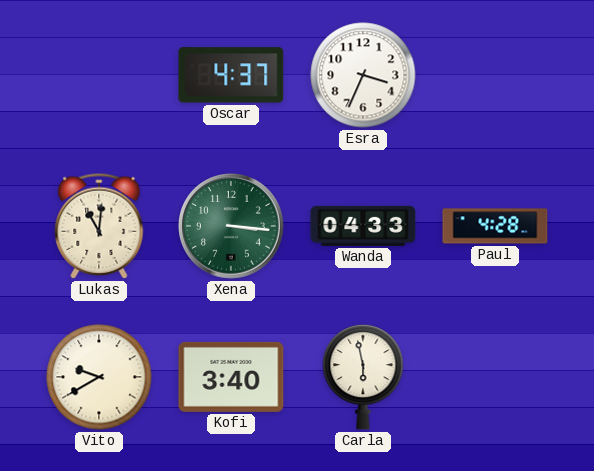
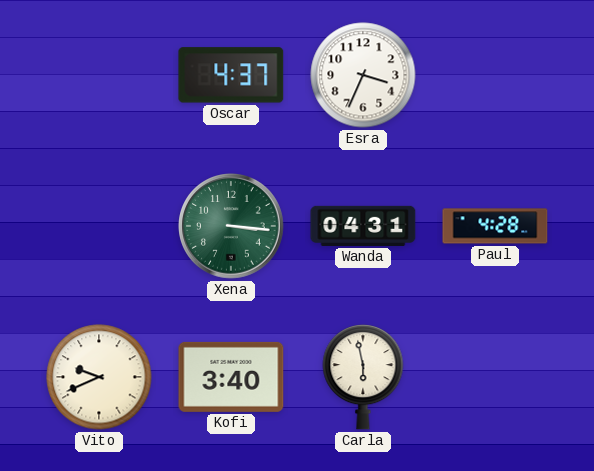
Lukas: 11:01 -> none (99, 226)
Wanda: 04:33 -> 04:31 (363, 226)
Vito: 9:40 -> 9:41 (99, 377)
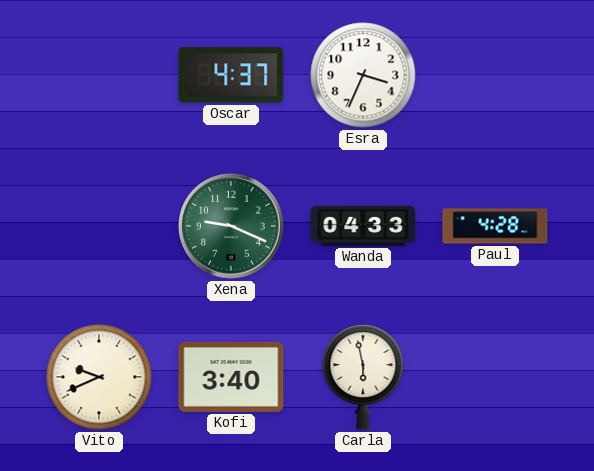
Xena: 3:16 -> 9:19 (231, 226)
Wanda: 04:31 -> 04:33 (363, 226)
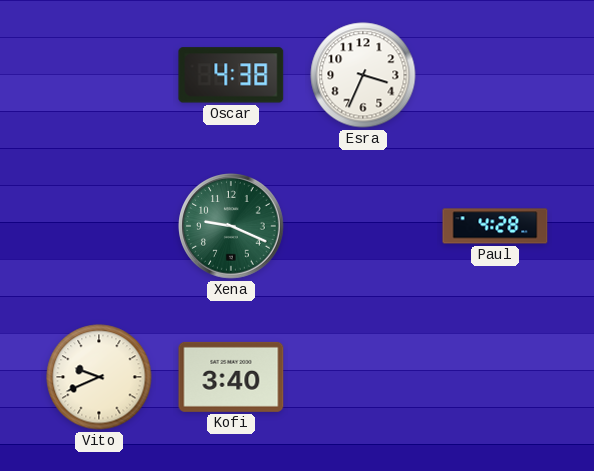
Oscar: 4:37 -> 4:38 (231, 75)
Wanda: 04:33 -> none (363, 226)
Carla: 5:58 -> none (363, 378)
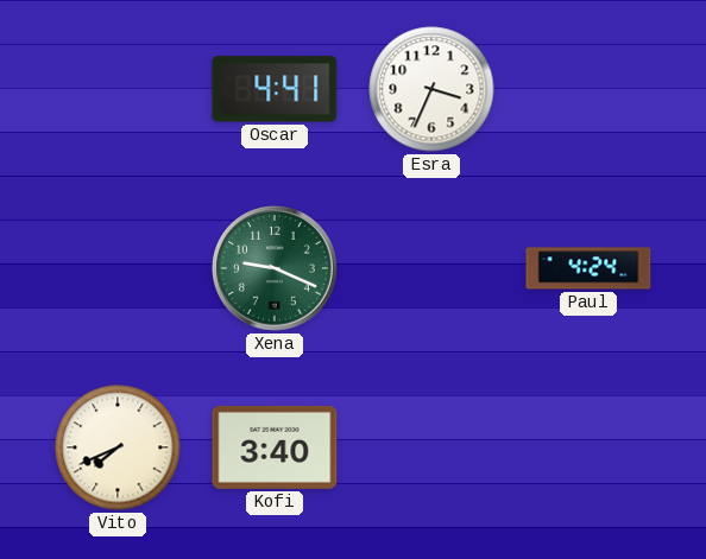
Oscar: 4:38 -> 4:41 (275, 89)
Paul: 4:28 -> 4:24 (588, 268)
Vito: 9:41 -> 7:41 (118, 447)
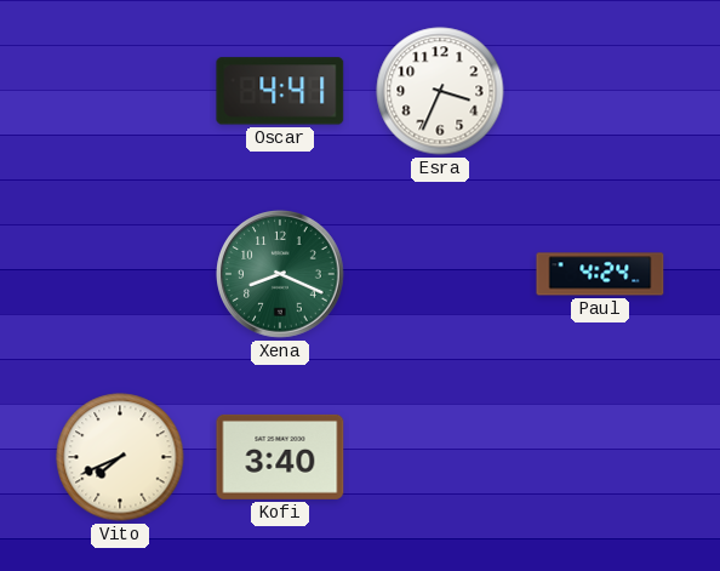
Xena: 9:19 -> 8:19 (280, 274)
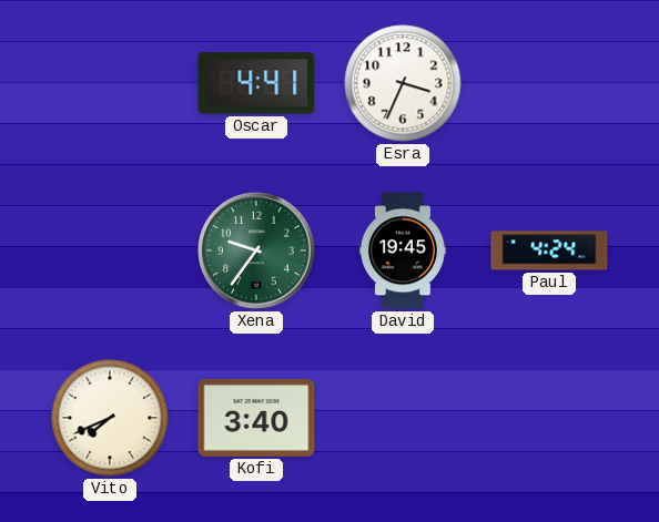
Xena: 8:19 -> 9:36 (256, 250)
David: none -> 19:45 (403, 250)
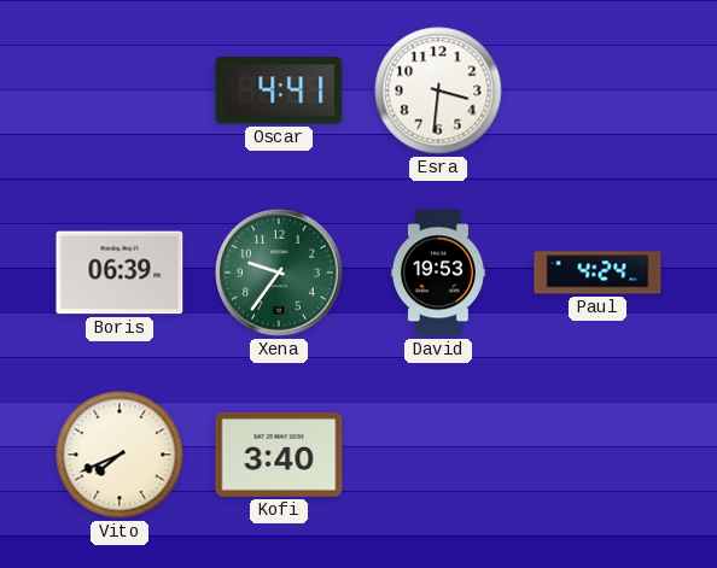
Esra: 3:34 -> 3:31 (438, 90)
Boris: none -> 06:39 (119, 273)
David: 19:45 -> 19:53 (438, 273)
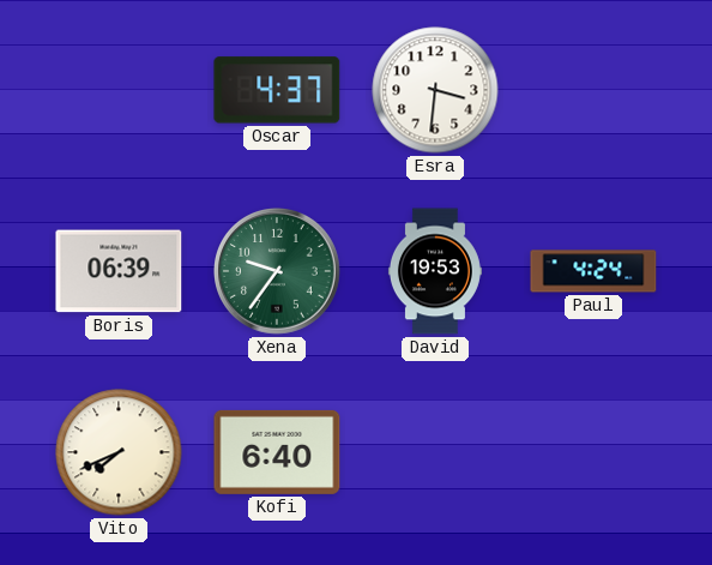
Oscar: 4:41 -> 4:37 (277, 90)
Kofi: 3:40 -> 6:40 (277, 452)
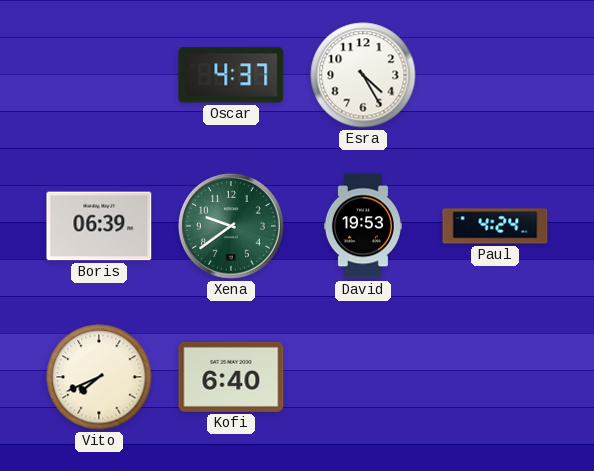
Esra: 3:31 -> 4:25 (363, 75)
Xena: 9:36 -> 9:39 (231, 226)
